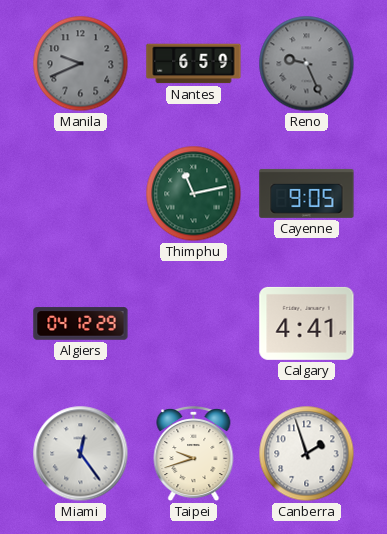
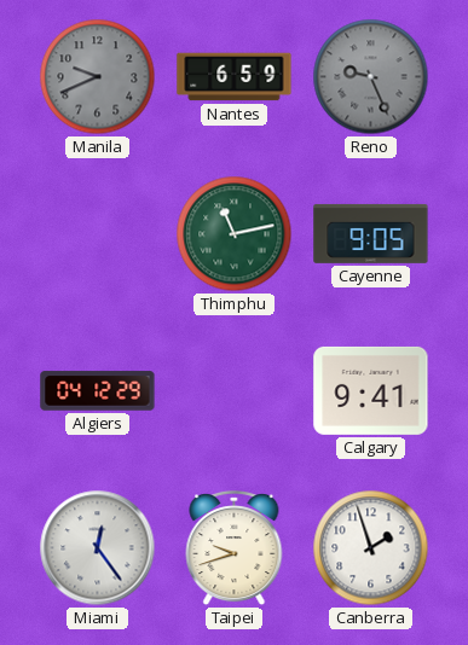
Calgary: 4:41 -> 9:41 (371, 390)
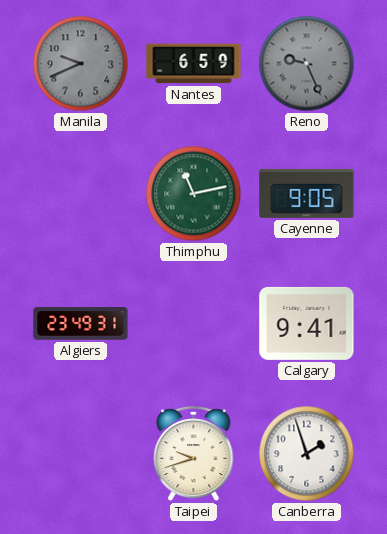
Algiers: 04:12 -> 23:49 (81, 324)
Miami: 12:24 -> none (98, 548)
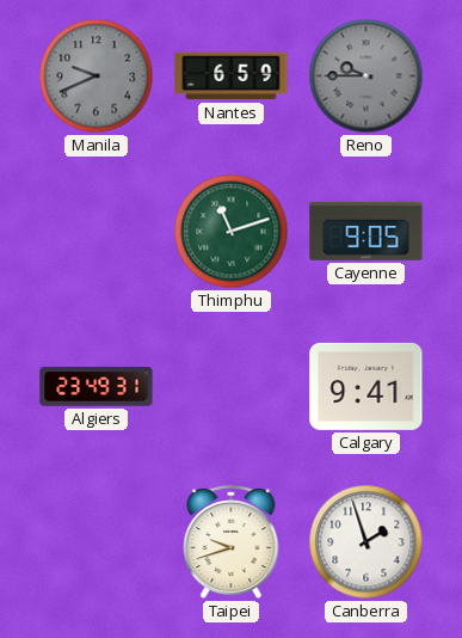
Reno: 9:26 -> 9:45 (366, 76)
Thimphu: 11:13 -> 11:12 (232, 232)
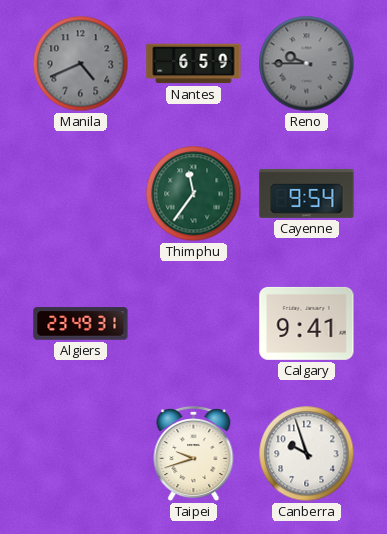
Manila: 9:41 -> 4:41 (81, 64)
Thimphu: 11:12 -> 11:36 (194, 194)
Cayenne: 9:05 -> 9:54 (307, 193)
Canberra: 1:57 -> 9:57 (307, 454)
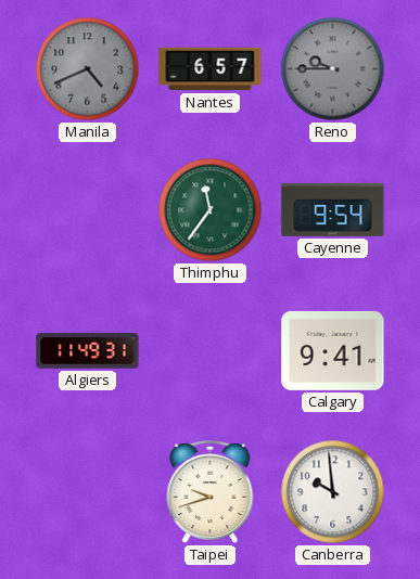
Nantes: 6:59 -> 6:57 (211, 69)
Algiers: 23:49 -> 11:49 (88, 351)
Canberra: 9:57 -> 9:59 (333, 492)
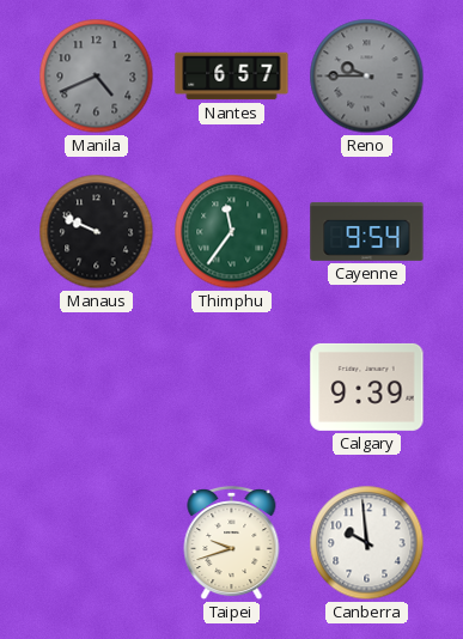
Manaus: none -> 9:49 (97, 232)
Algiers: 11:49 -> none (88, 351)
Calgary: 9:41 -> 9:39 (367, 387)
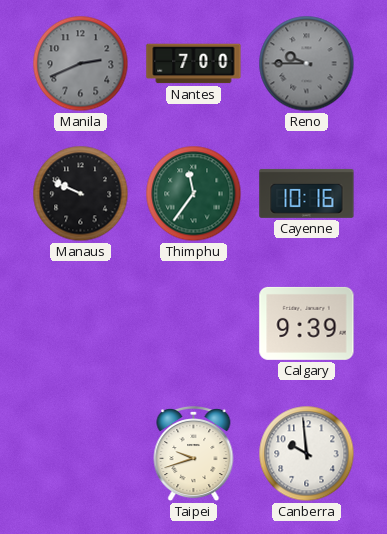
Manila: 4:41 -> 2:41 (81, 64)
Nantes: 6:57 -> 7:00 (194, 64)
Cayenne: 9:54 -> 10:16 (307, 193)
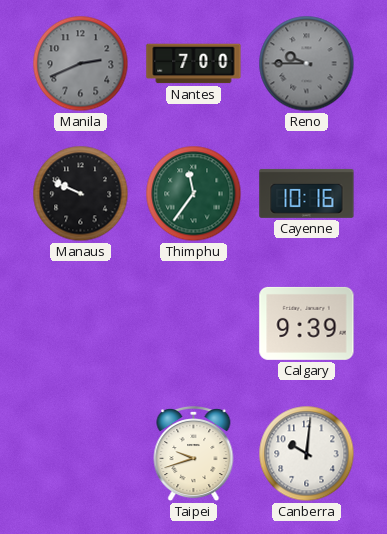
Canberra: 9:59 -> 10:01 (307, 454)
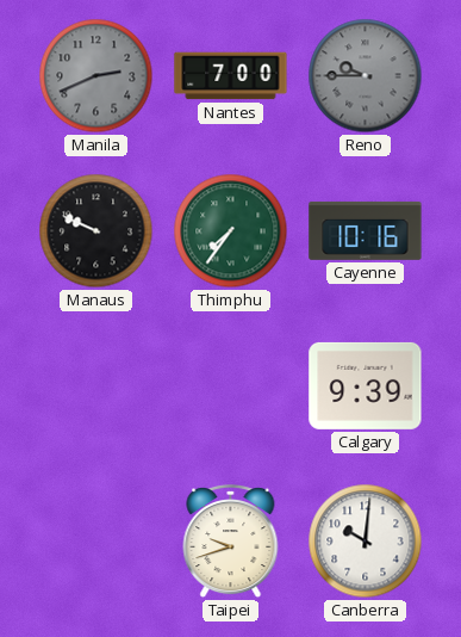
Thimphu: 11:36 -> 7:36 (231, 231)
